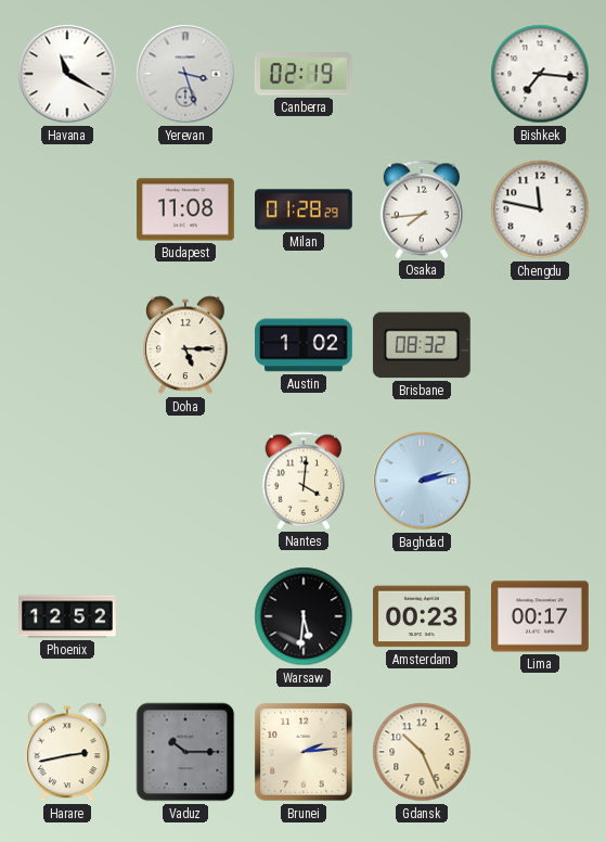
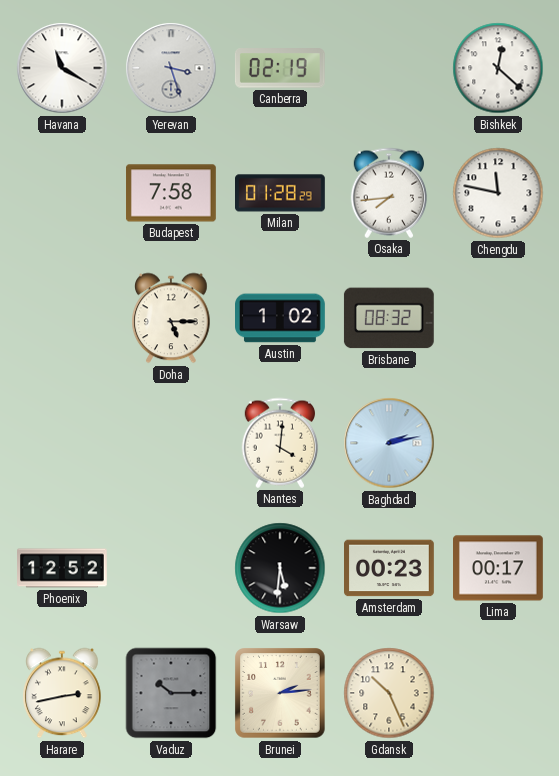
Bishkek: 7:16 -> 12:22 (498, 68)
Budapest: 11:08 -> 7:58 (172, 193)
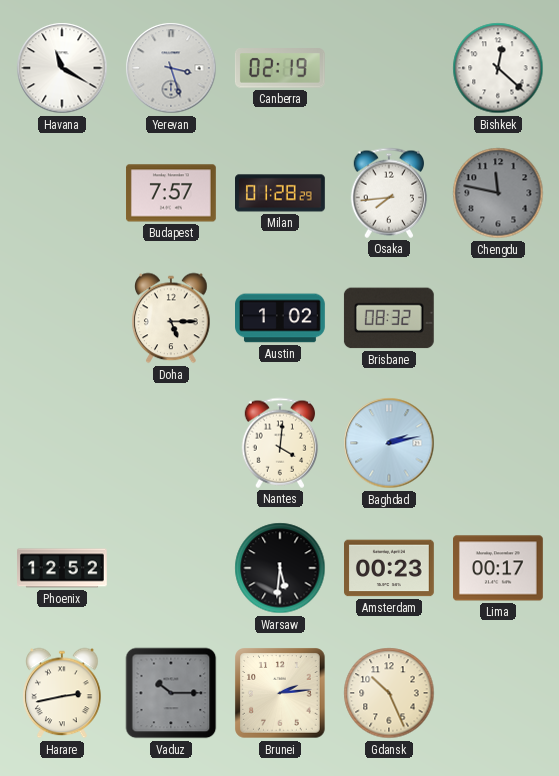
Budapest: 7:58 -> 7:57 (172, 193)
Chengdu dial: white -> grey (498, 193)
